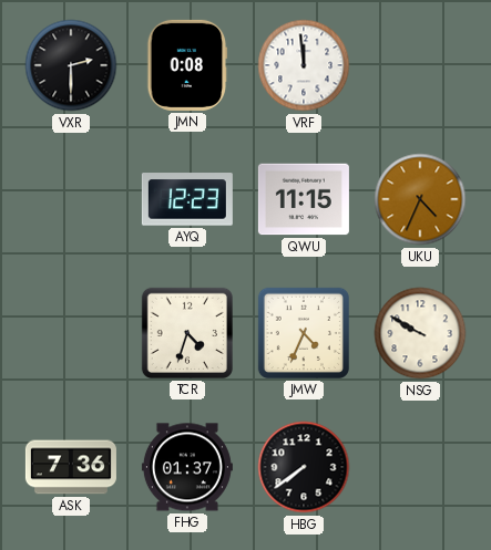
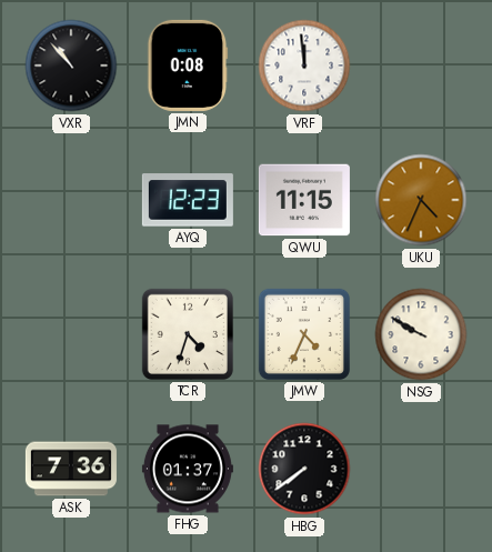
VXR: 2:30 -> 10:53 (71, 66)
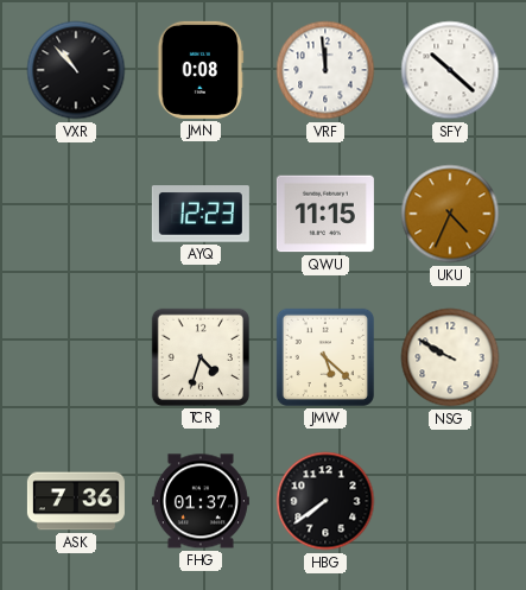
SFY: none -> 10:22 (450, 70)
JMW: 4:34 -> 5:22 (325, 357)
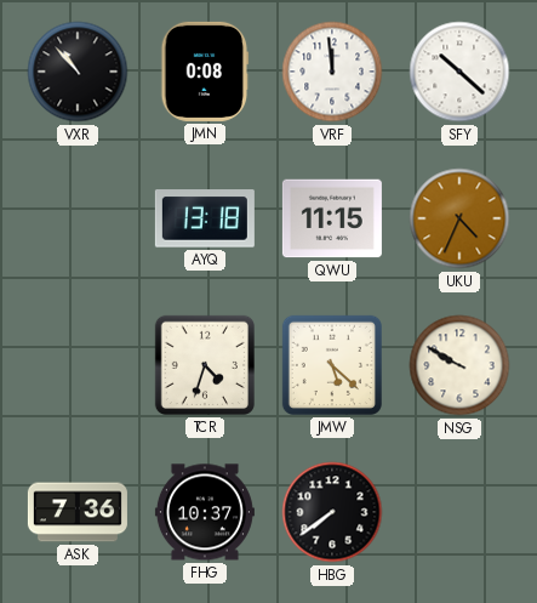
AYQ: 12:23 -> 13:18 (205, 218)
FHG: 01:37 -> 10:37 (205, 512)
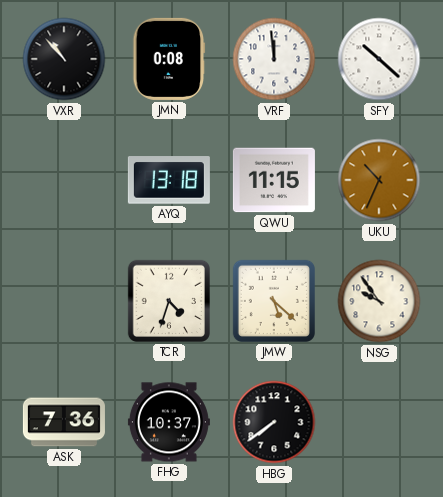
UKU: 4:34 -> 10:34 (379, 180)
NSG: 9:50 -> 9:54 (379, 301)
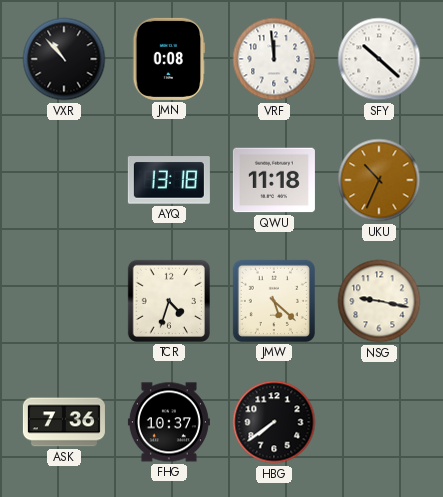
QWU: 11:15 -> 11:18 (274, 180)
NSG: 9:54 -> 9:17 (379, 301)
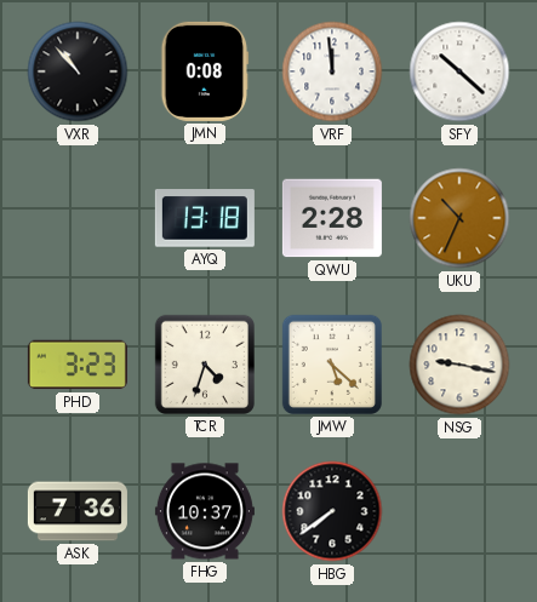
QWU: 11:18 -> 2:28 (332, 218)
PHD: none -> 3:23 (78, 365)
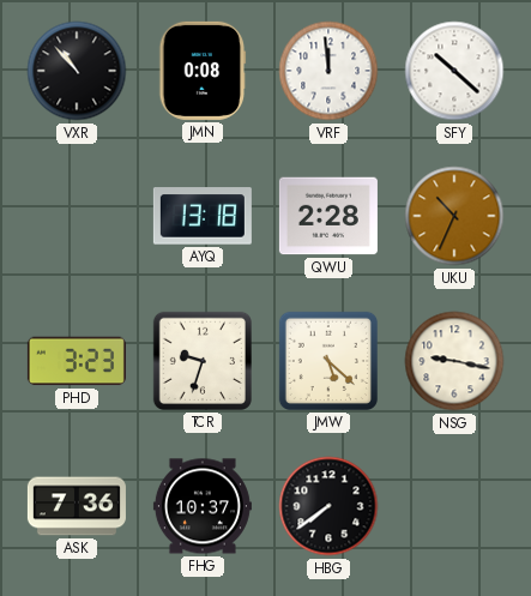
TCR: 4:33 -> 9:33 (203, 361)
